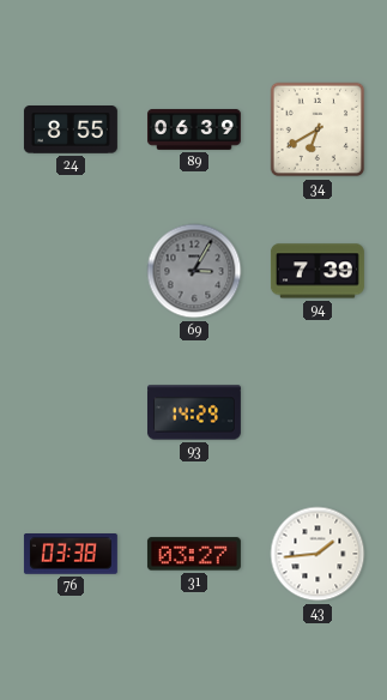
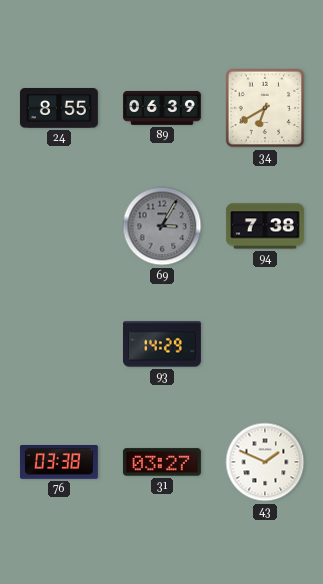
94: 7:39 -> 7:38 (265, 226)
43: 1:44 -> 1:49 (265, 462)
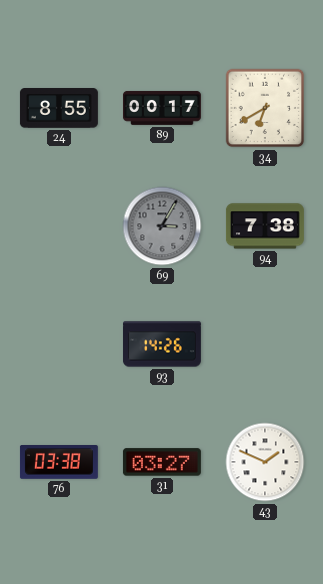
89: 06:39 -> 00:17 (162, 108)
93: 14:29 -> 14:26 (162, 344)
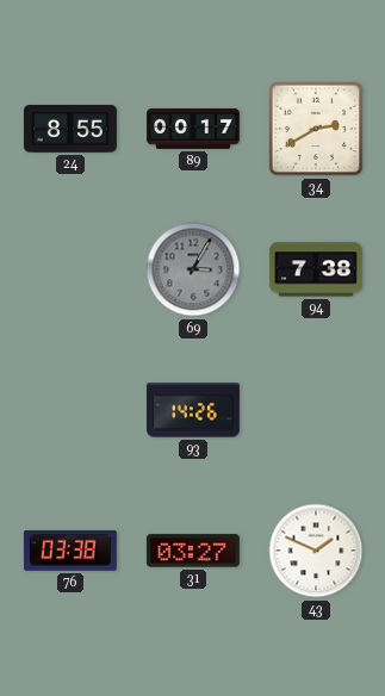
34: 6:40 -> 2:40 (316, 129)
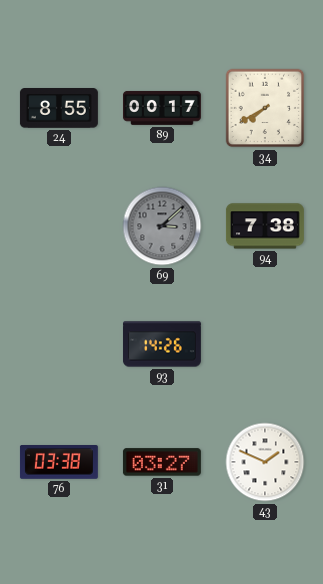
34: 2:40 -> 7:40 (265, 108)
69: 3:05 -> 3:08 (162, 226)
